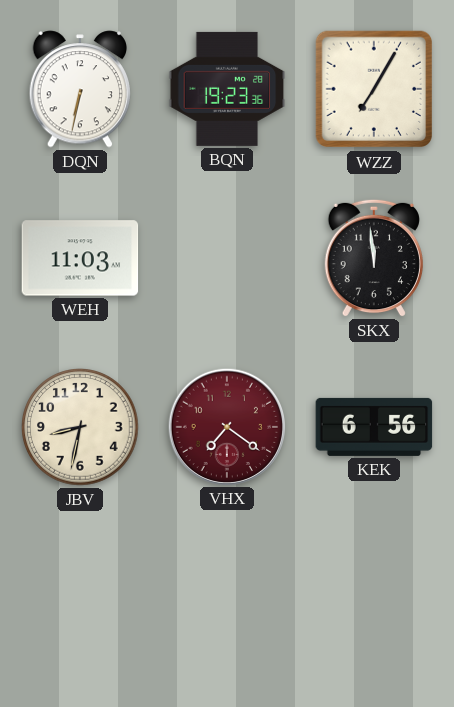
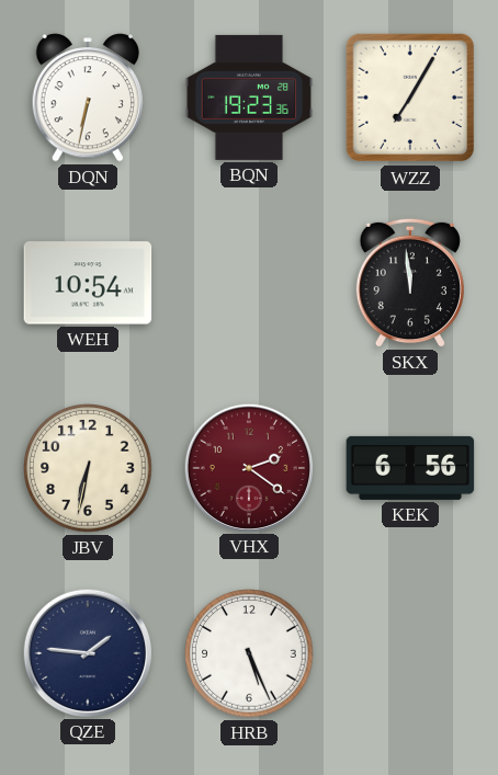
WEH: 11:03 -> 10:54 (88, 283)
JBV: 8:32 -> 6:32 (88, 468)
VHX: 7:21 -> 2:21 (248, 467)
QZE: none -> 1:46 (87, 652)
HRB: none -> 5:26 (249, 653)
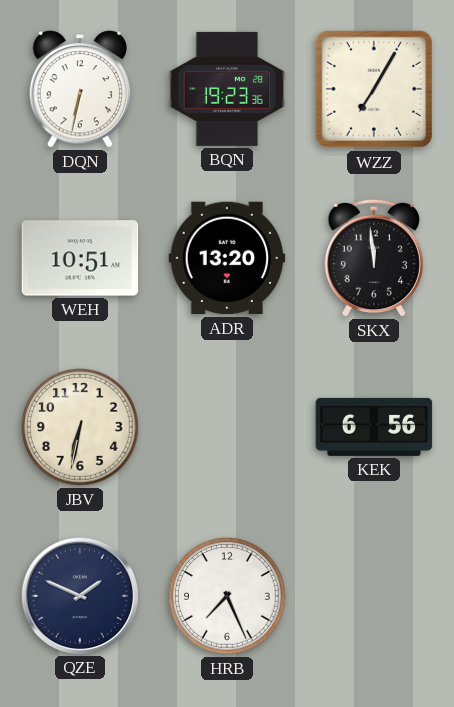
WEH: 10:54 -> 10:51 (80, 258)
ADR: none -> 13:20 (227, 258)
VHX: 2:21 -> none (248, 467)
QZE: 1:46 -> 1:49 (79, 595)
HRB: 5:26 -> 7:26 (227, 596)
